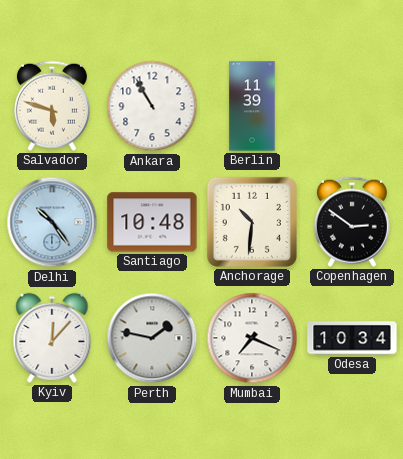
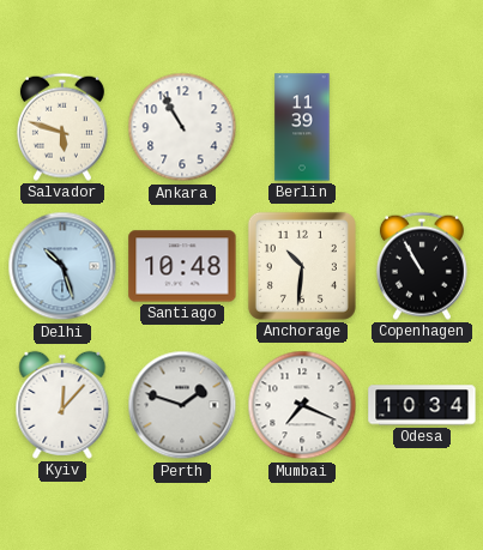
Delhi: 10:24 -> 10:27 (62, 266)
Copenhagen: 2:51 -> 10:55 (422, 266)
Perth: 1:47 -> 1:48 (182, 405)
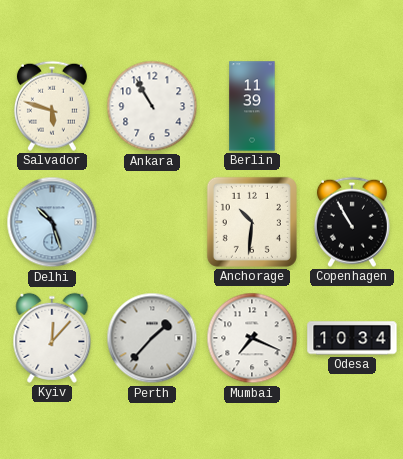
Santiago: 10:48 -> none (182, 266)
Perth: 1:48 -> 1:37 (152, 338)
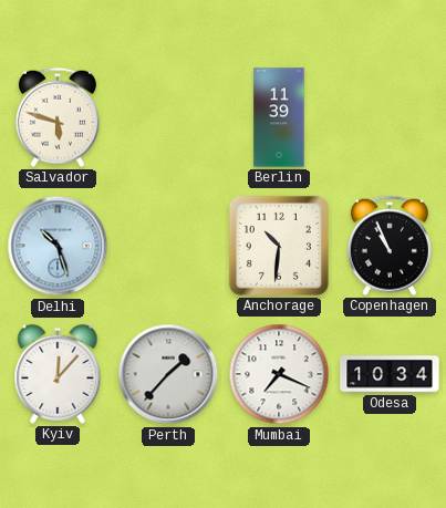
Ankara: 10:55 -> none (152, 106)
Copenhagen: 10:55 -> 10:56 (390, 246)
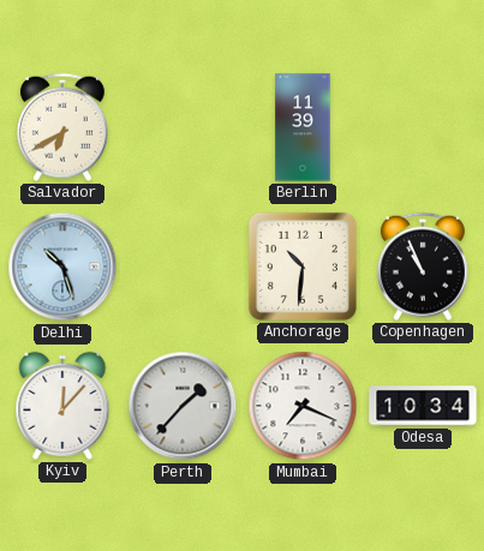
Salvador: 5:48 -> 6:40 (62, 127)
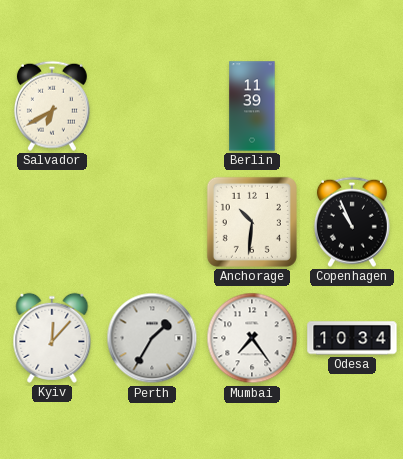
Delhi: 10:27 -> none (62, 266)
Perth: 1:37 -> 1:35 (152, 338)
Mumbai: 7:19 -> 7:24 (252, 338)
